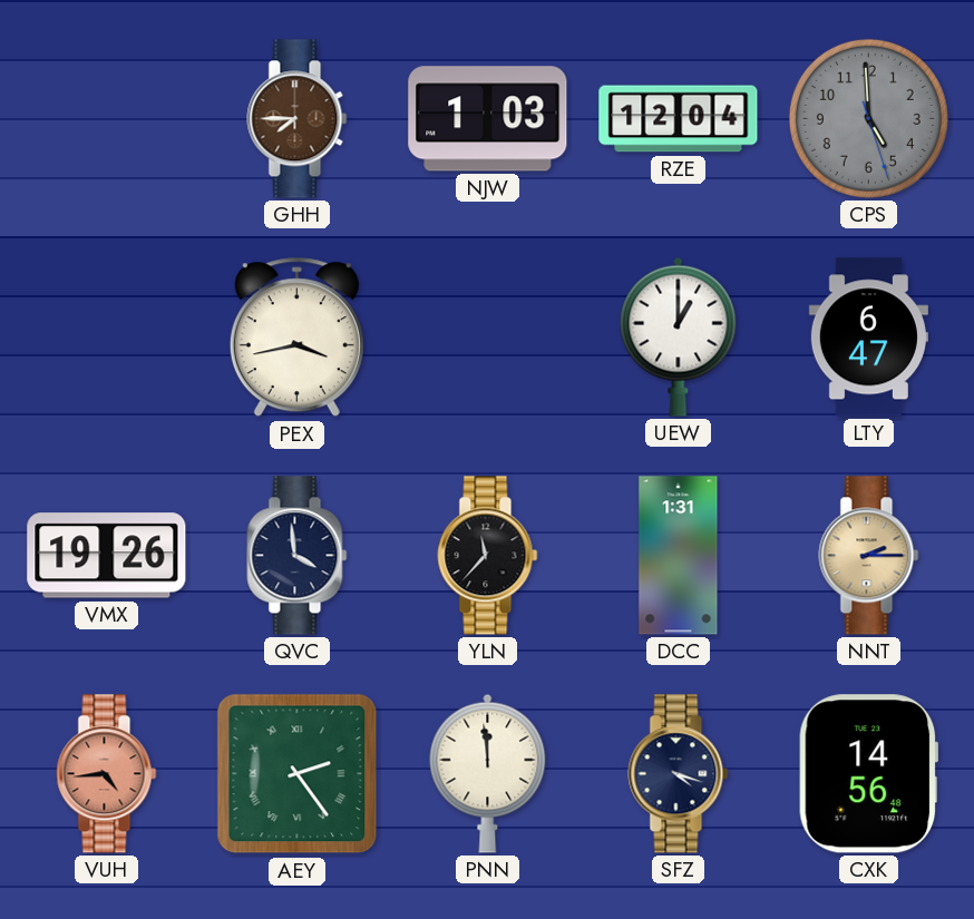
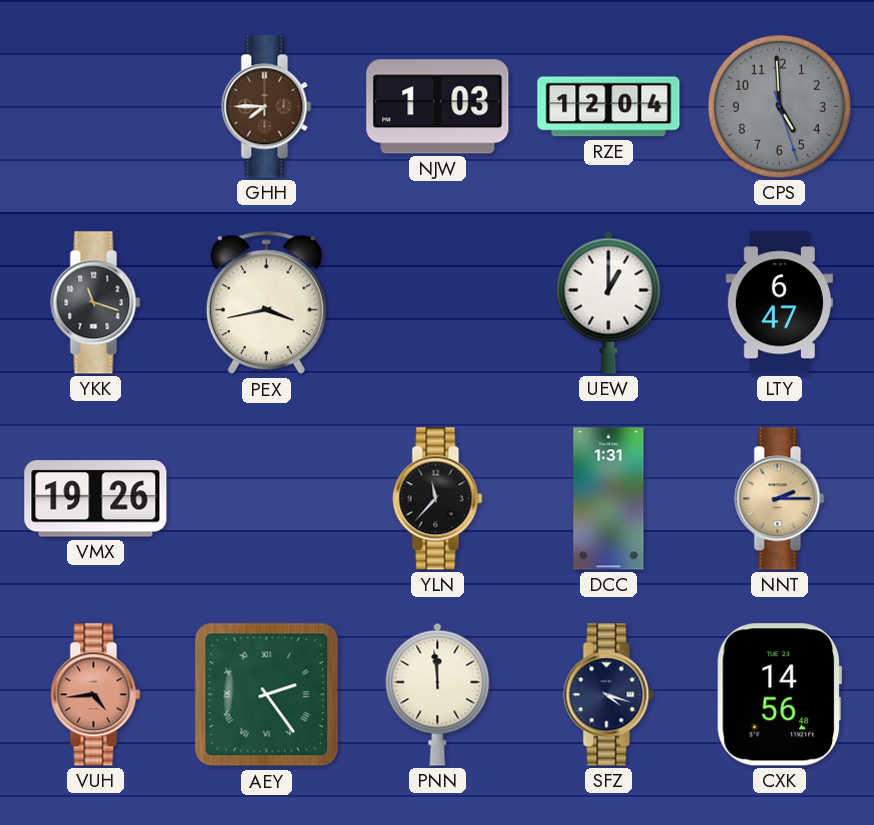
YKK: none -> 11:18 (96, 303)
QVC: 3:59 -> none (298, 556)
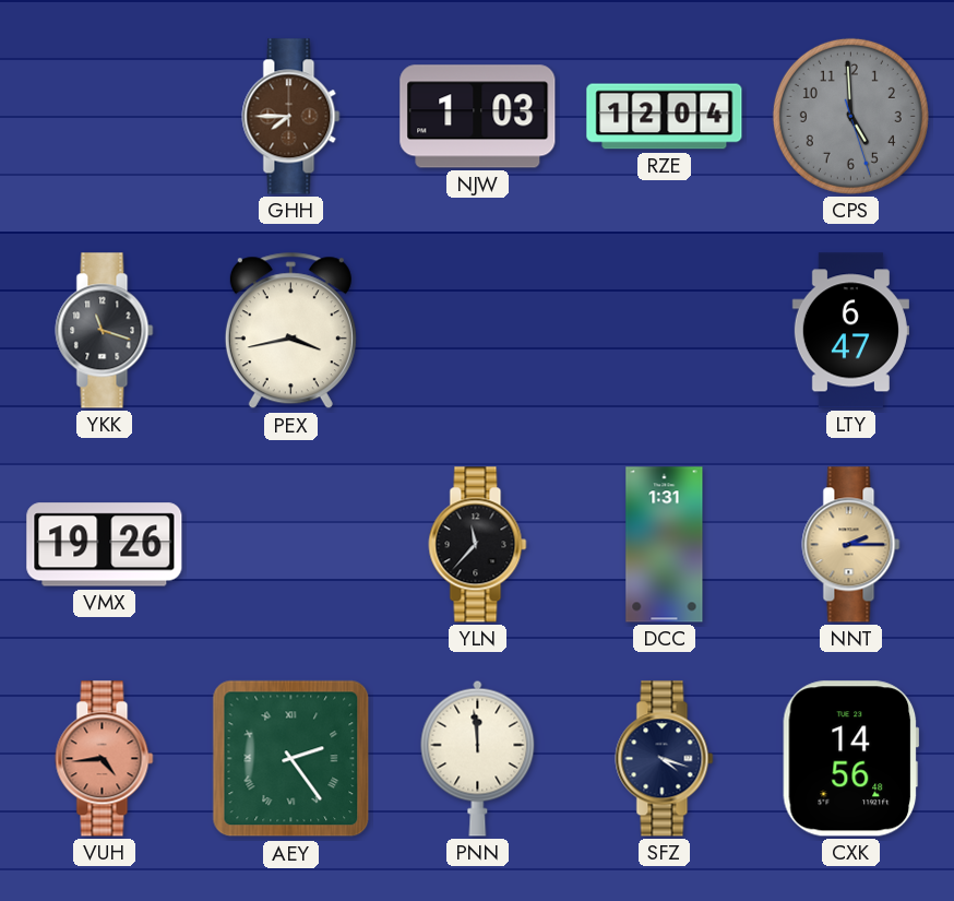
UEW: 1:00 -> none (609, 302)
